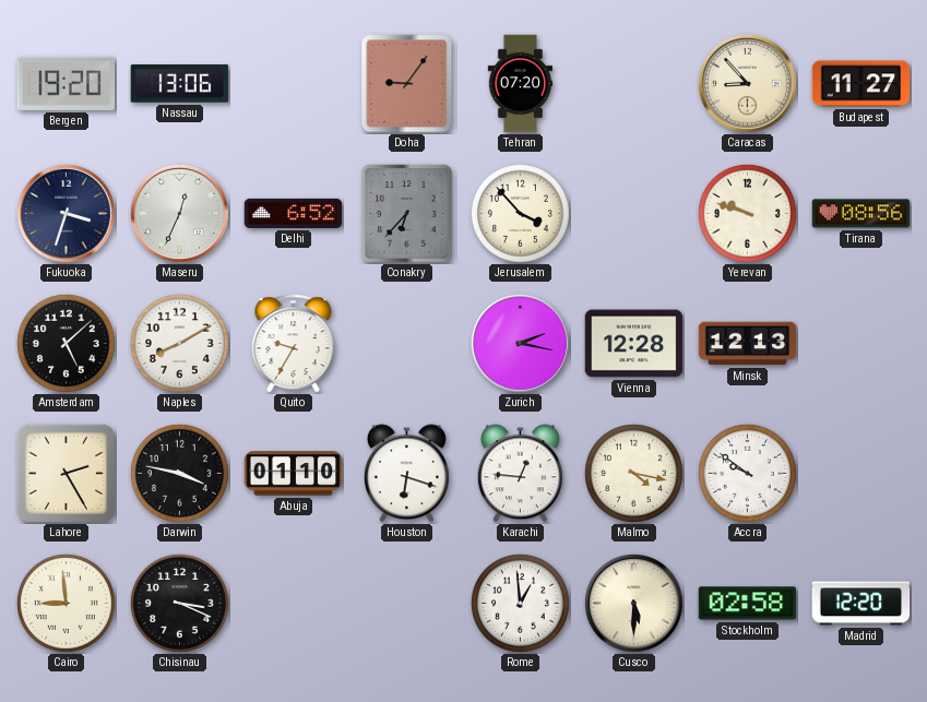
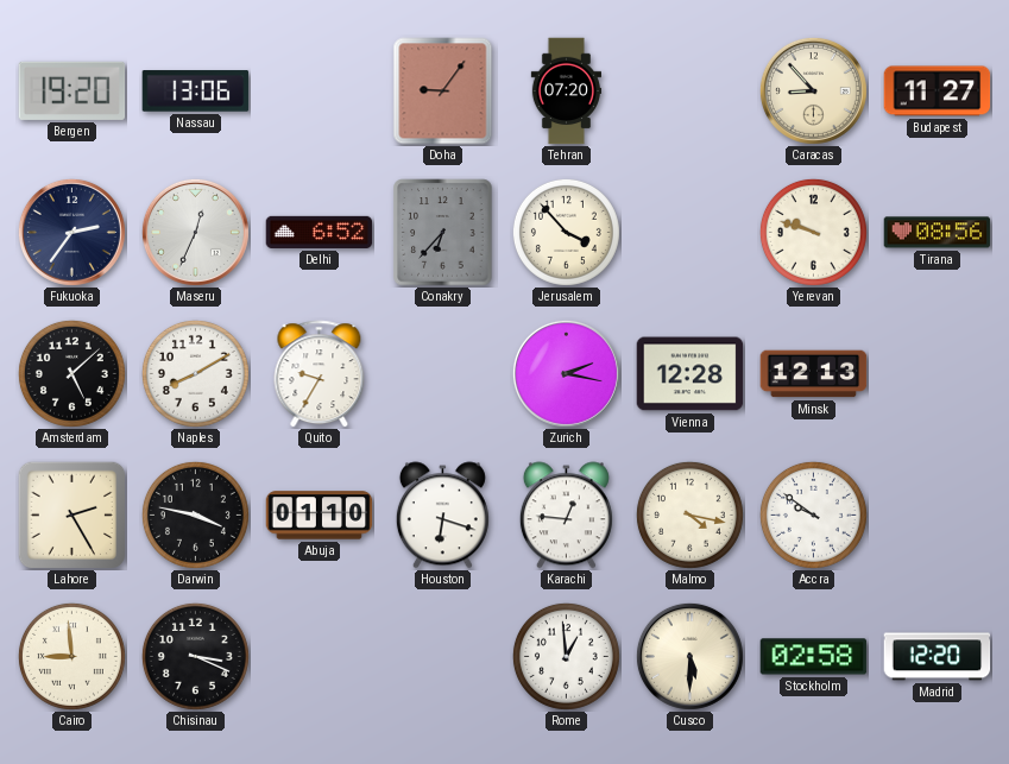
Fukuoka: 3:33 -> 2:36 (71, 232)
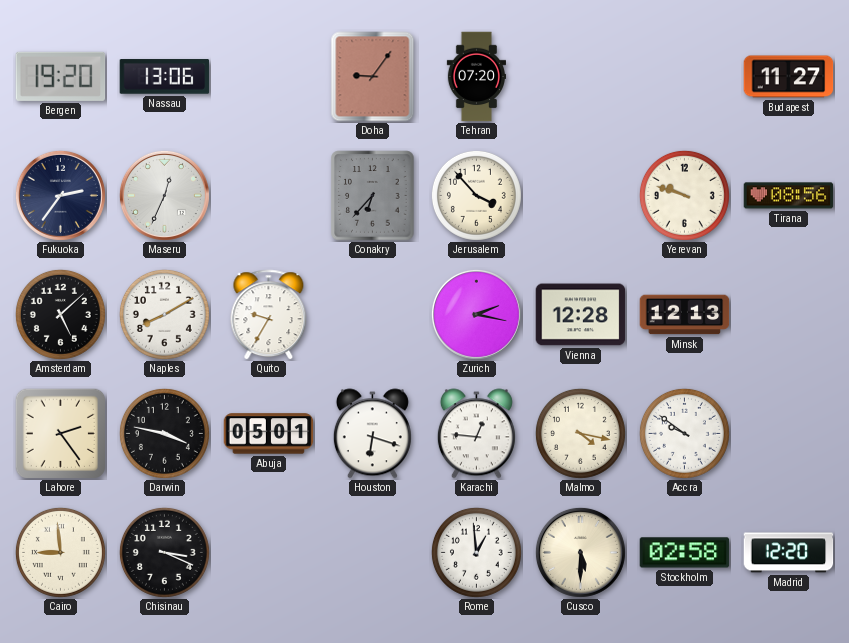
Caracas: 8:53 -> none (813, 90)
Delhi: 6:52 -> none (320, 232)
Lahore: 2:25 -> 2:24 (60, 433)
Abuja: 01:10 -> 05:01 (269, 434)
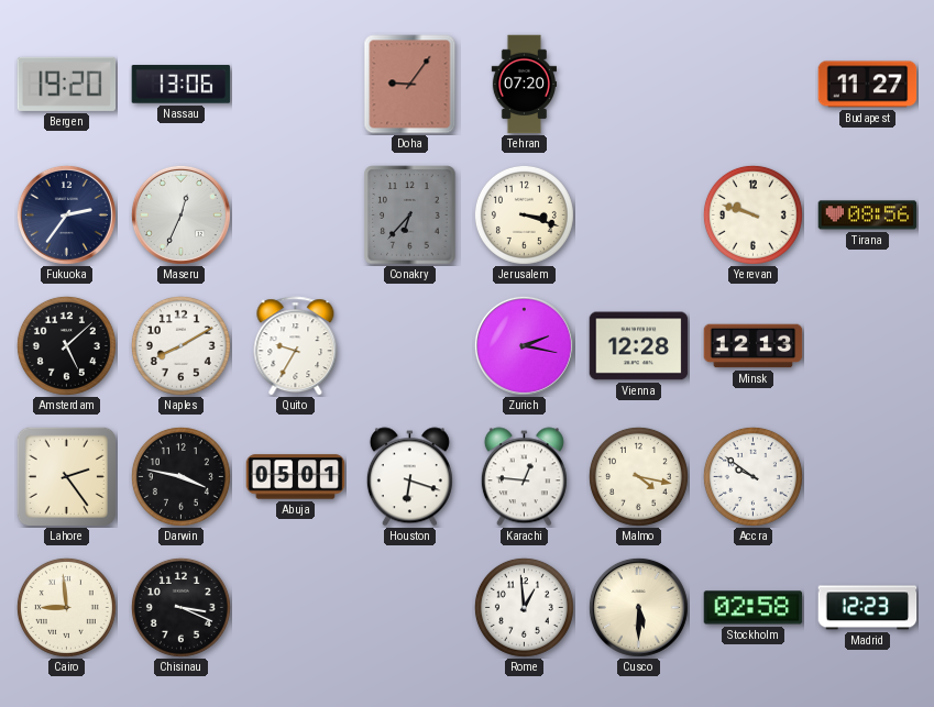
Jerusalem: 3:53 -> 3:18 (524, 214)
Madrid: 12:20 -> 12:23 (868, 608)
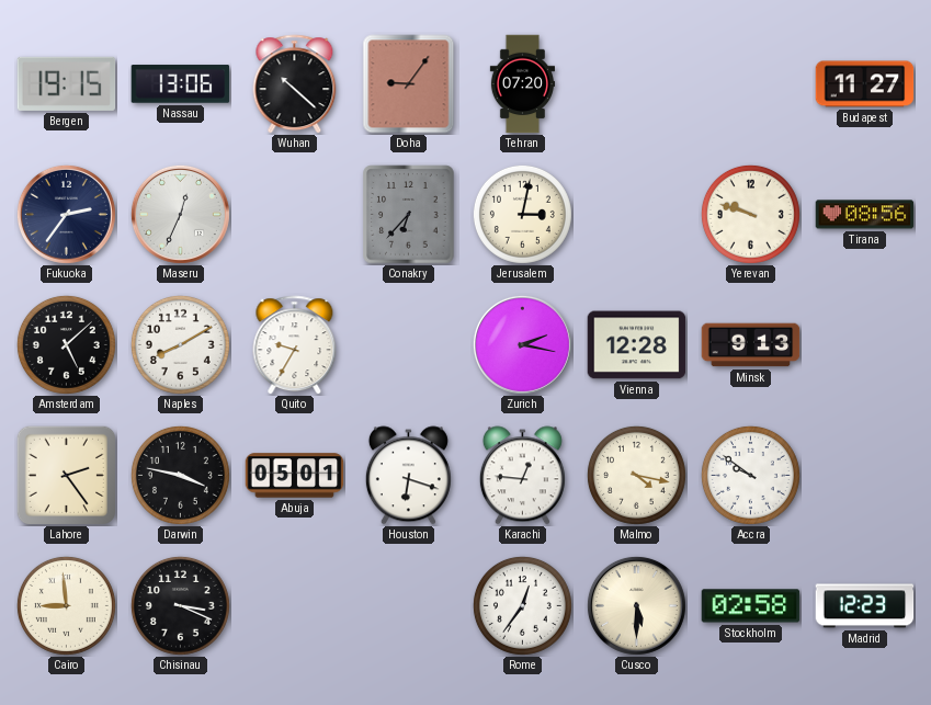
Bergen: 19:20 -> 19:15 (67, 83)
Wuhan: none -> 10:22 (295, 84)
Jerusalem: 3:18 -> 3:02 (522, 214)
Minsk: 12:13 -> 9:13 (751, 345)
Rome: 12:59 -> 12:36 (522, 605)
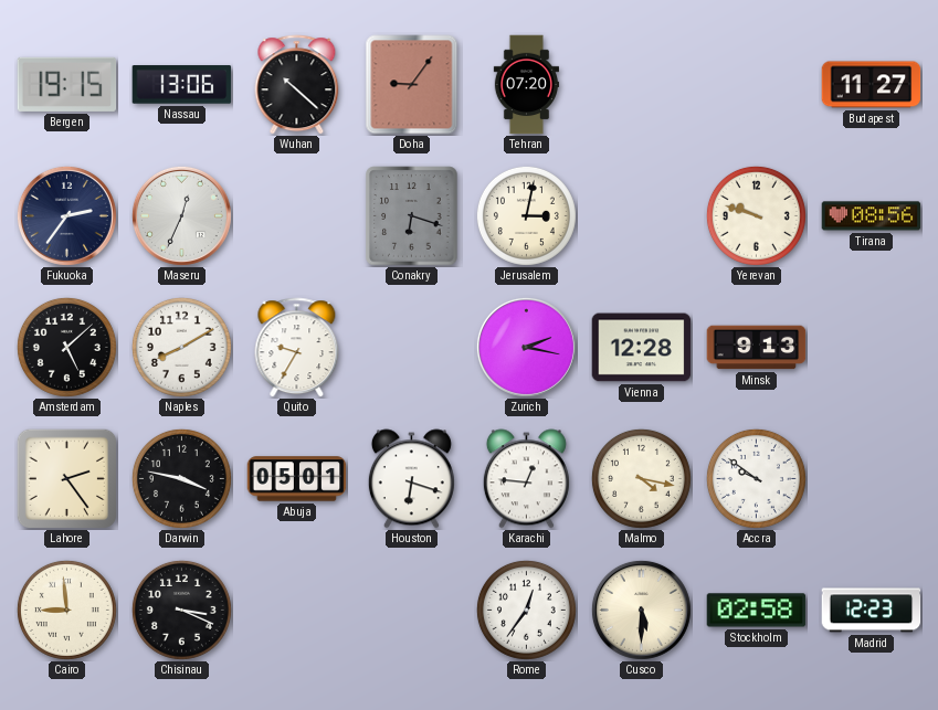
Conakry: 6:37 -> 6:18 (412, 216)
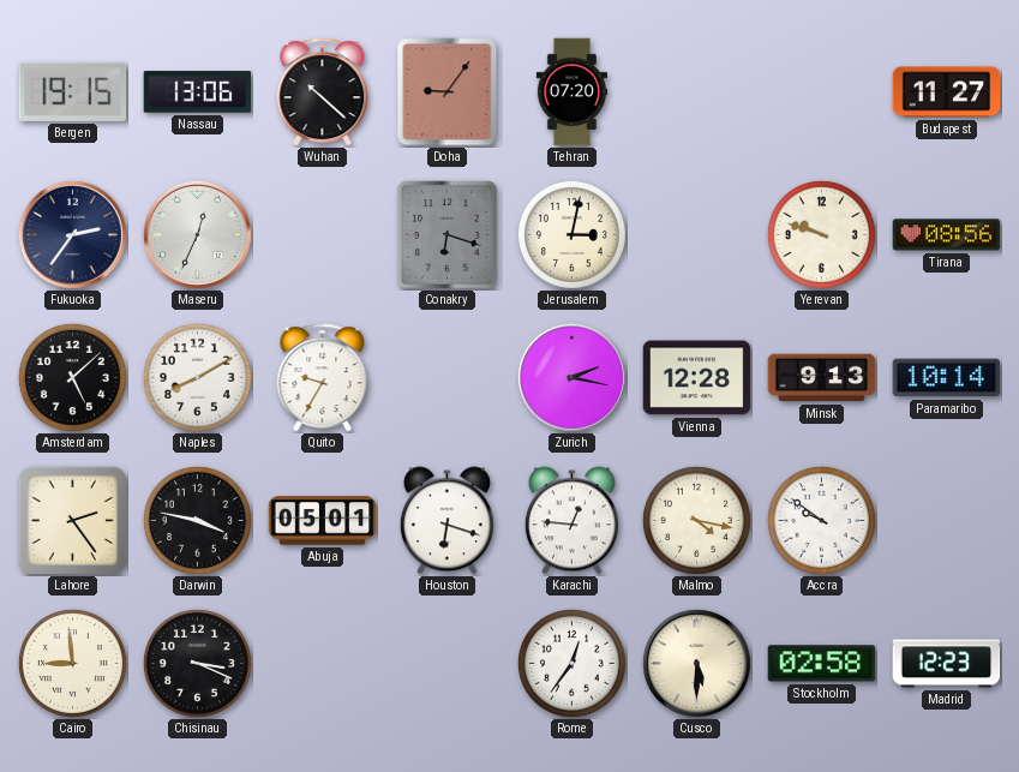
Paramaribo: none -> 10:14 (947, 378)
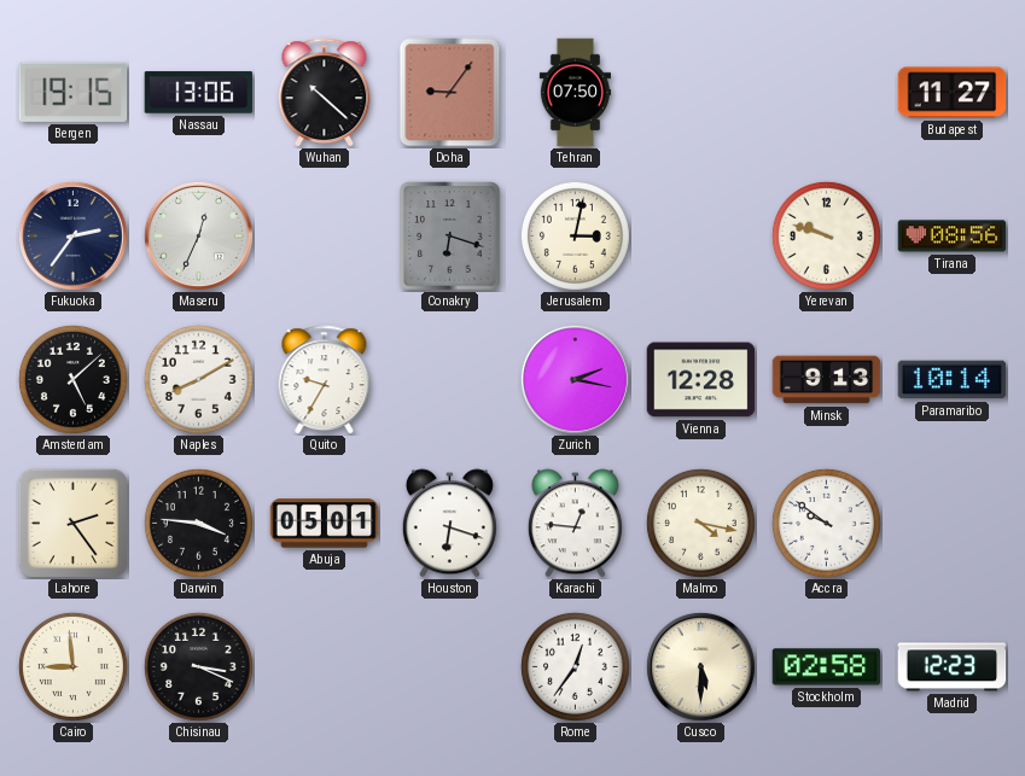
Tehran: 07:20 -> 07:50 (575, 93)
Darwin: 3:47 -> 3:46 (198, 523)
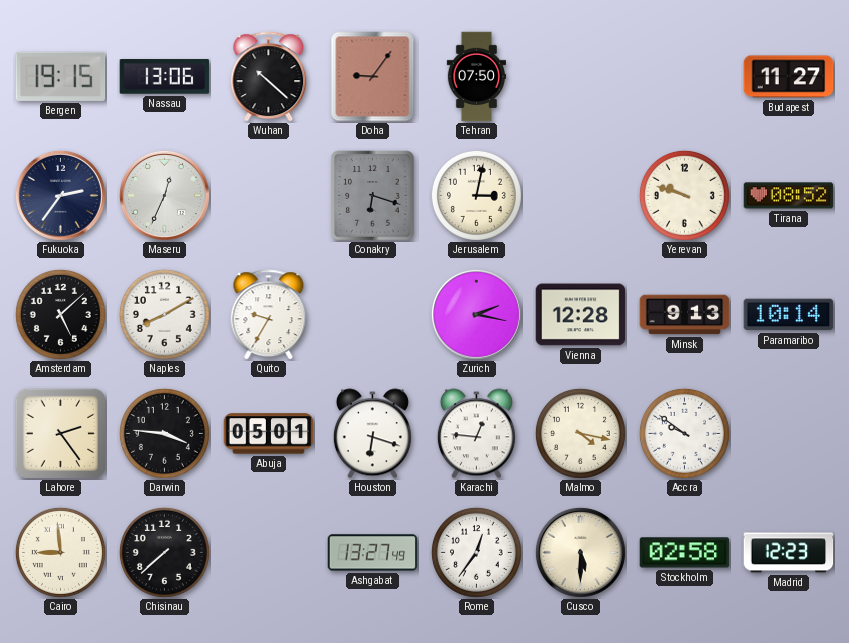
Tirana: 08:56 -> 08:52 (789, 196)
Chisinau: 3:19 -> 7:38 (164, 552)
Ashgabat: none -> 13:27 (373, 553)
